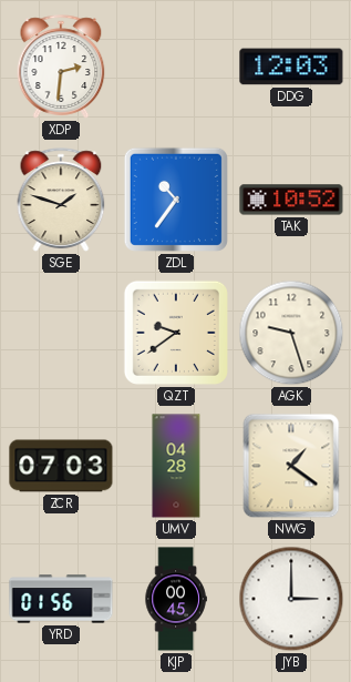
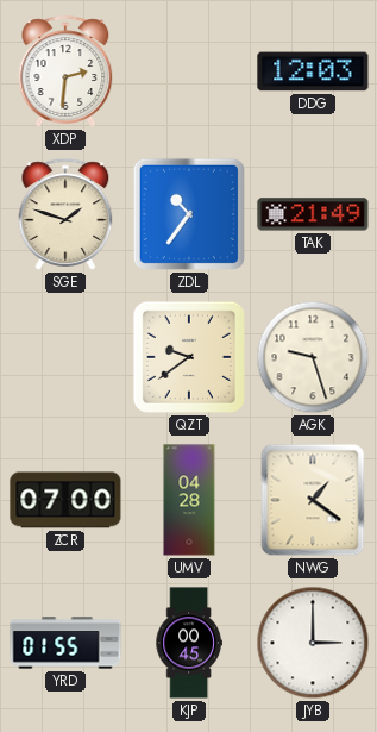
TAK: 10:52 -> 21:49 (313, 214)
ZCR: 07:03 -> 07:00 (65, 500)
YRD: 01:56 -> 01:55 (65, 643)
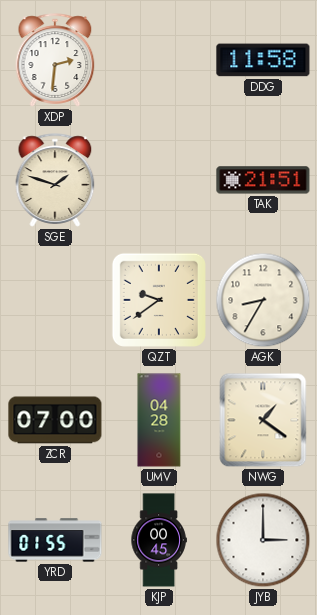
DDG: 12:03 -> 11:58 (263, 60)
ZDL: 10:36 -> none (189, 214)
TAK: 21:49 -> 21:51 (263, 180)
AGK: 9:27 -> 8:35 (263, 300)
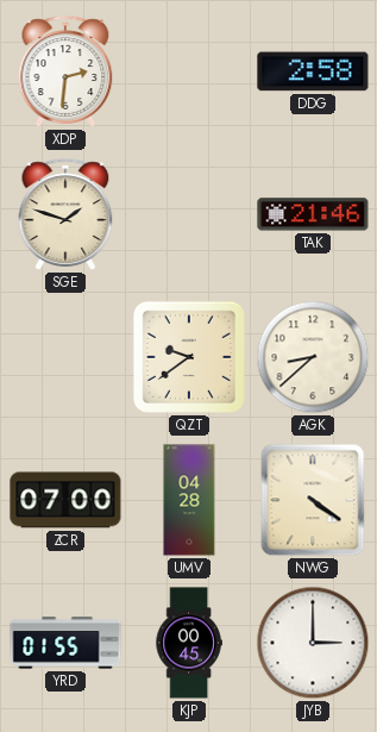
DDG: 11:58 -> 2:58 (313, 71)
TAK: 21:51 -> 21:46 (313, 214)
AGK: 8:35 -> 8:38 (313, 357)
NWG: 1:21 -> 4:21 (313, 500)
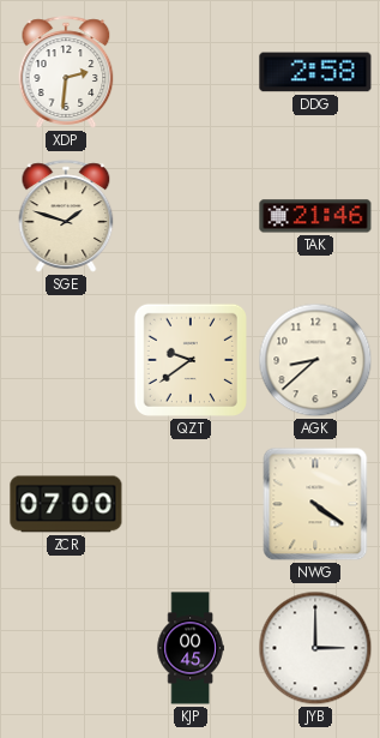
UMV: 04:28 -> none (189, 500)
YRD: 01:55 -> none (65, 643)
